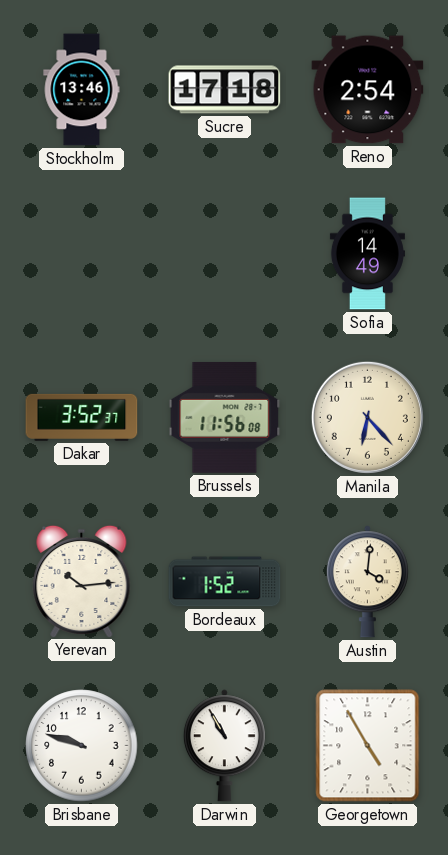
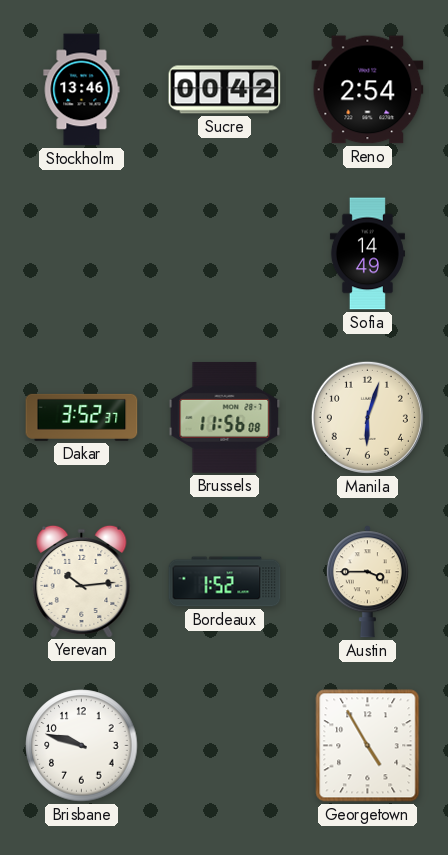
Sucre: 17:18 -> 00:42 (225, 90)
Manila: 6:23 -> 6:03 (367, 417)
Austin: 4:01 -> 3:45 (367, 582)
Darwin: 10:55 -> none (224, 746)
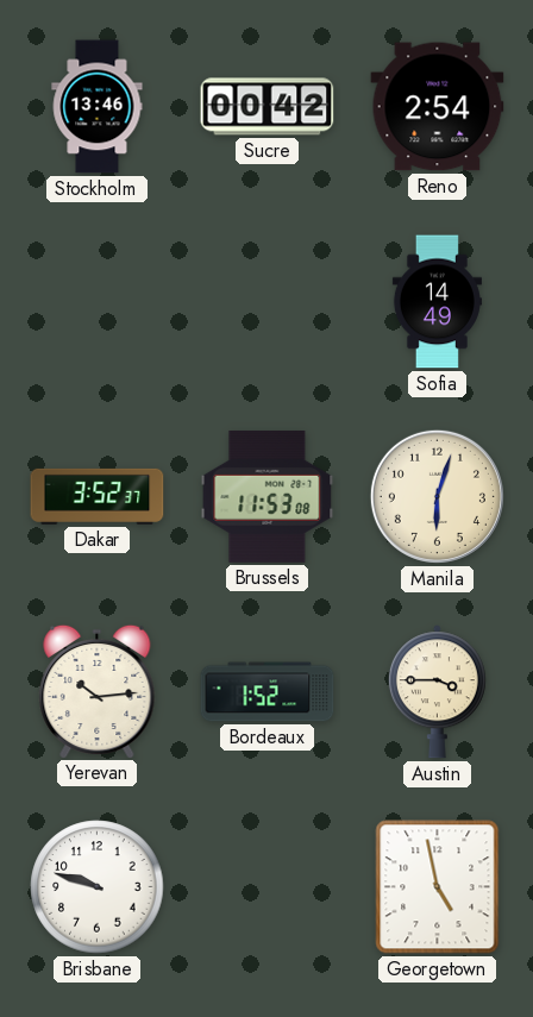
Brussels: 11:56 -> 11:53 (268, 496)
Georgetown: 4:55 -> 4:58 (438, 887)
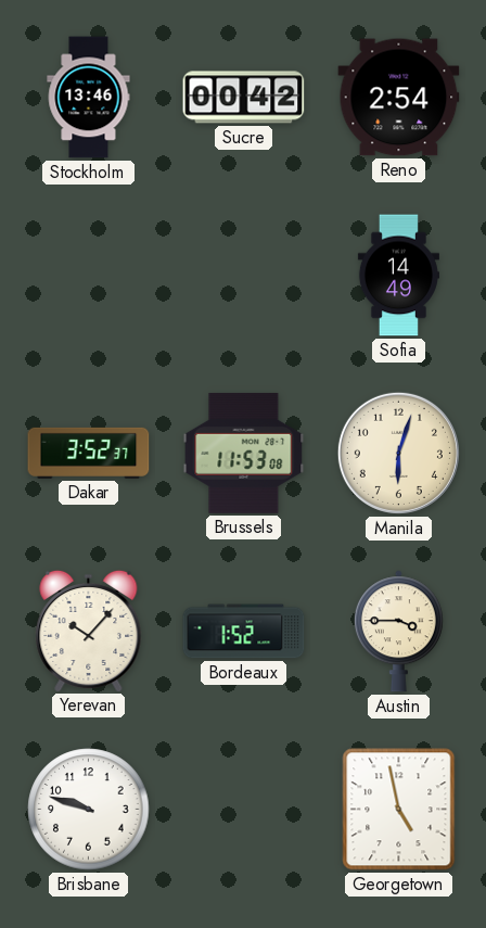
Yerevan: 10:14 -> 10:07 (89, 631)
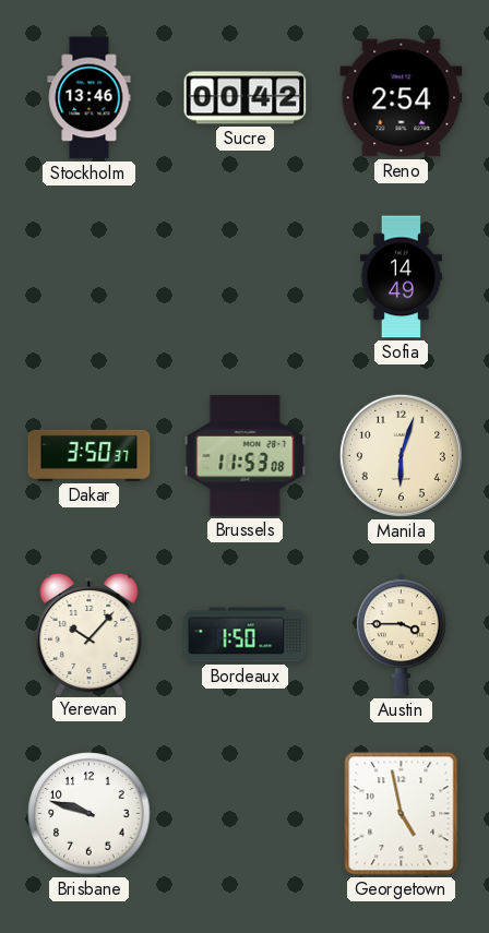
Dakar: 3:52 -> 3:50 (90, 455)
Bordeaux: 1:52 -> 1:50 (246, 635)
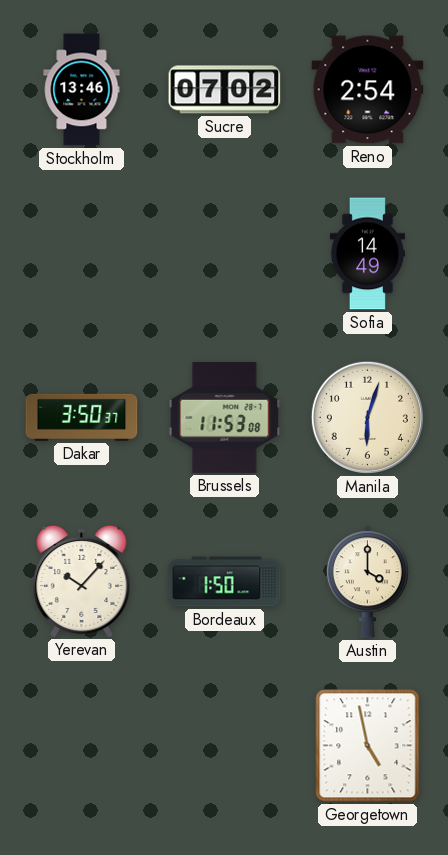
Sucre: 00:42 -> 07:02 (225, 90)
Austin: 3:45 -> 4:00 (367, 582)
Brisbane: 9:48 -> none (90, 814)
